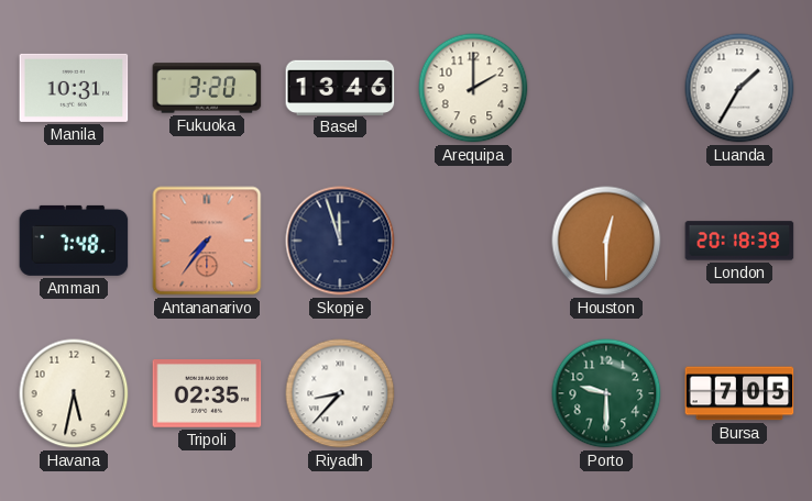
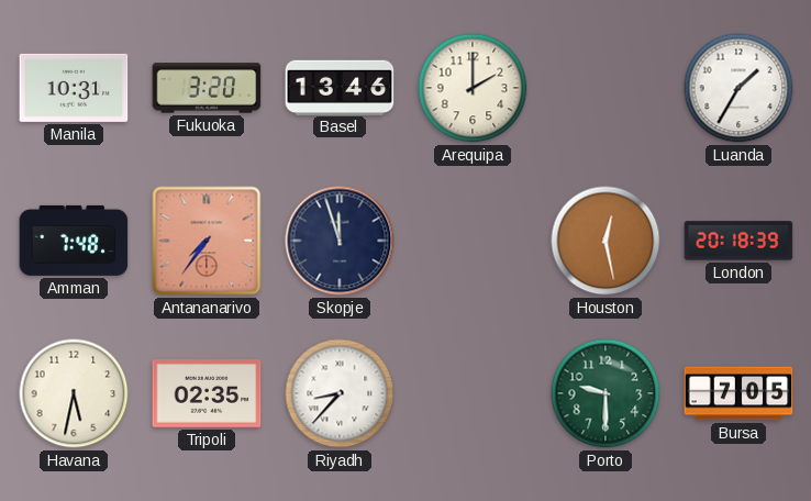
Houston: 12:30 -> 12:28 (606, 241)
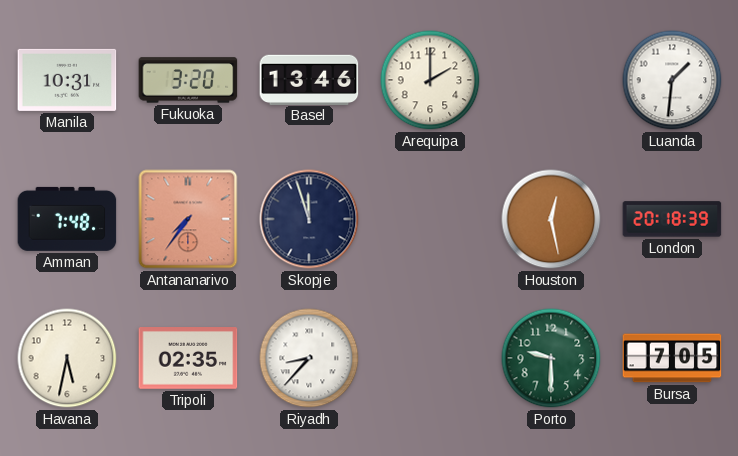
Luanda: 1:35 -> 1:31 (672, 80)
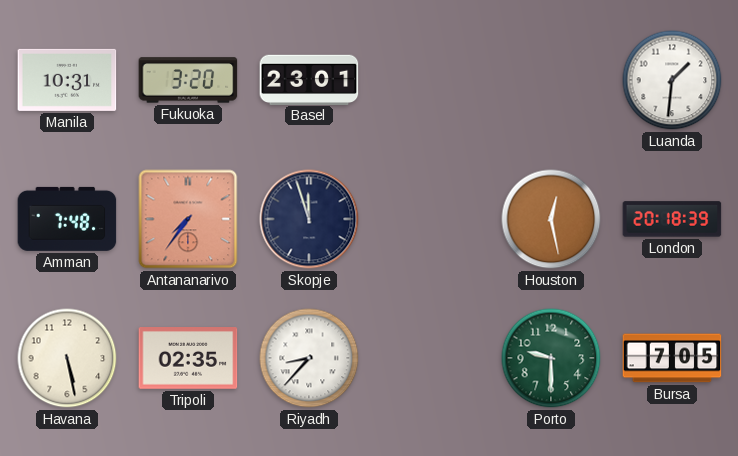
Basel: 13:46 -> 23:01 (309, 79)
Arequipa: 2:00 -> none (430, 80)
Havana: 5:32 -> 5:28 (67, 358)
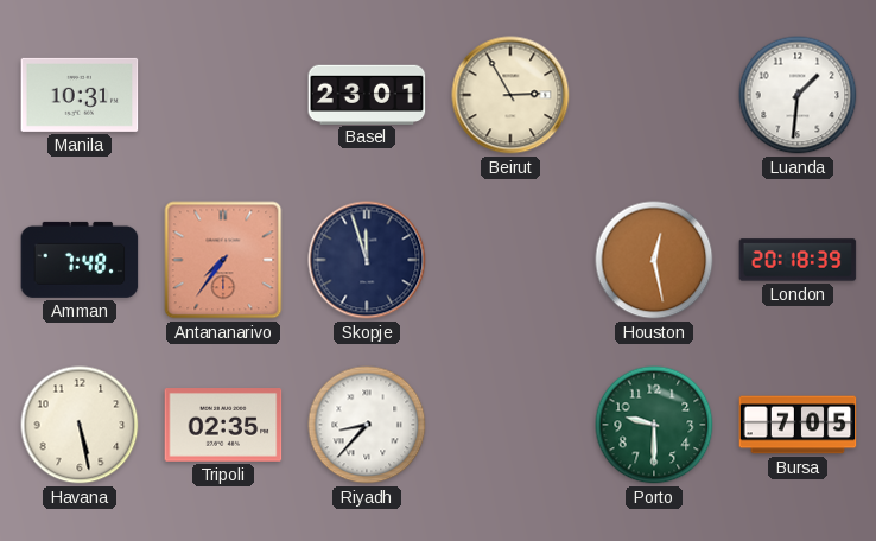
Fukuoka: 3:20 -> none (188, 80)
Beirut: none -> 2:55 (510, 95)
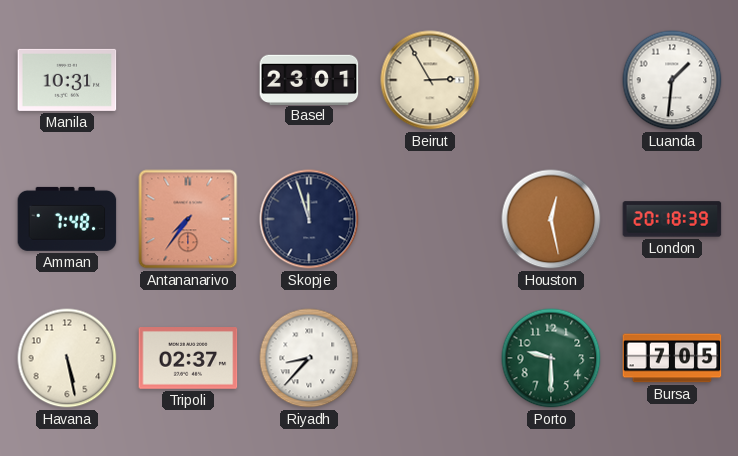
Tripoli: 02:35 -> 02:37 (188, 359)
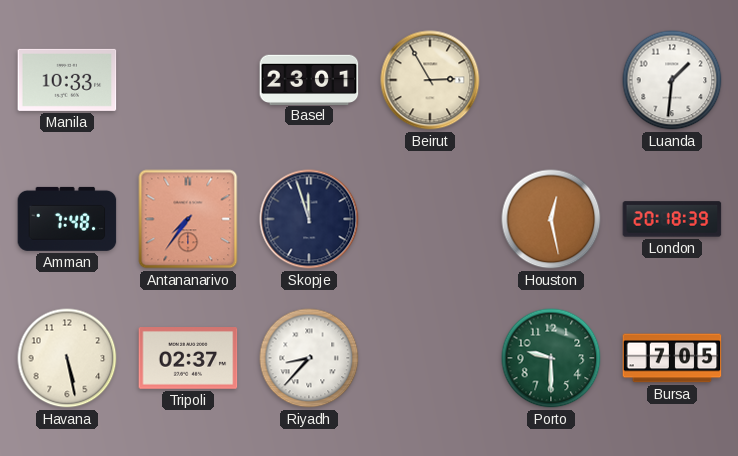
Manila: 10:31 -> 10:33 (67, 80)
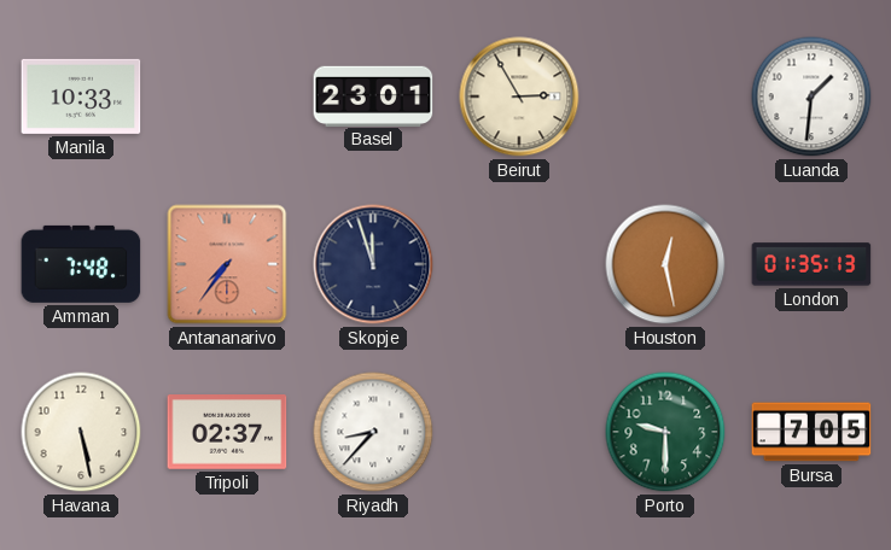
London: 20:18 -> 01:35 (811, 264)
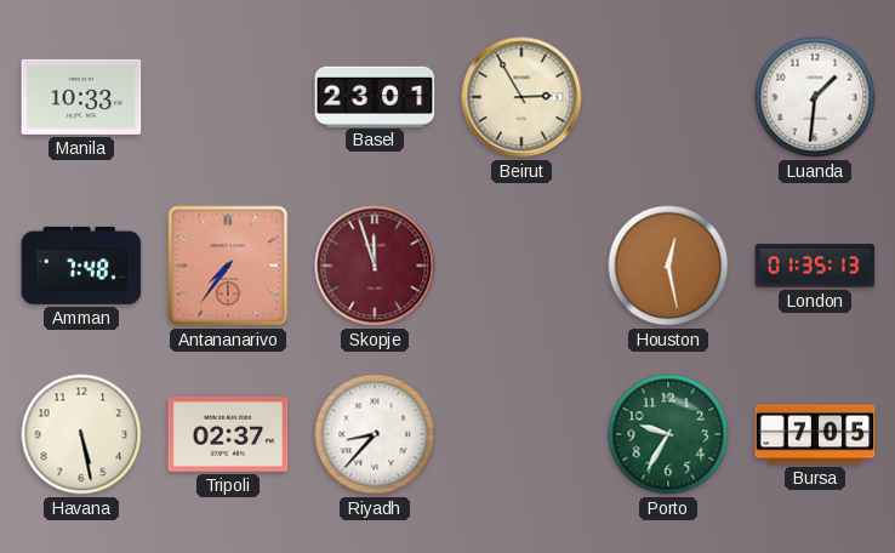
Skopje dial: navy -> burgundy (375, 266)
Porto: 9:30 -> 9:35 (668, 434)
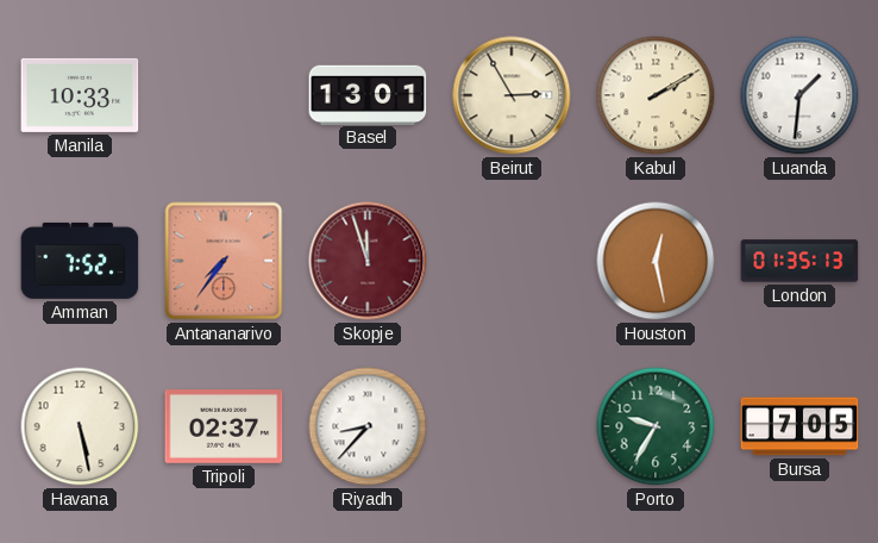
Basel: 23:01 -> 13:01 (368, 94)
Kabul: none -> 2:10 (656, 95)
Amman: 7:48 -> 7:52 (80, 261)
